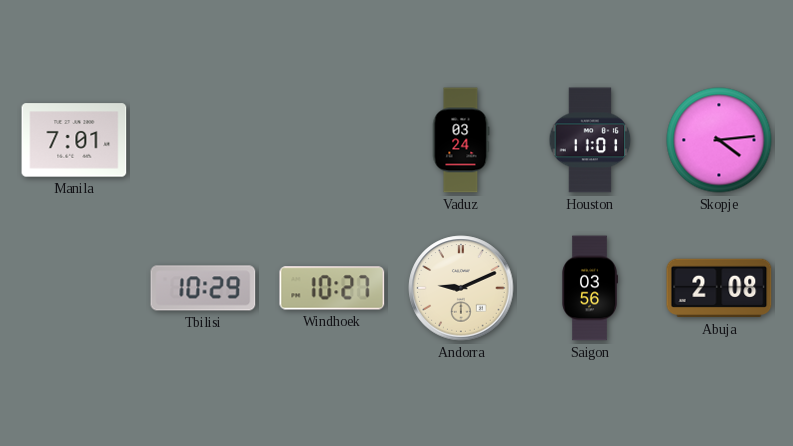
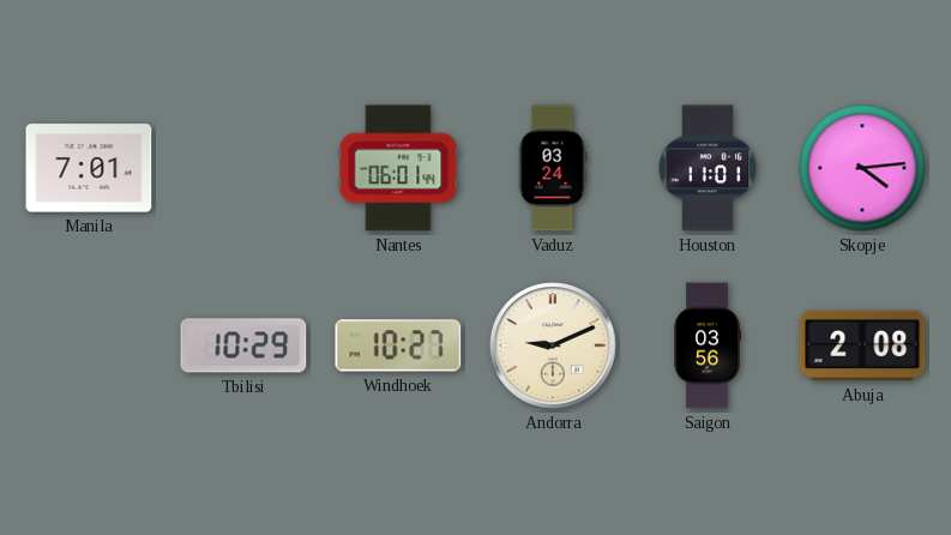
Nantes: none -> 06:01 (398, 168)
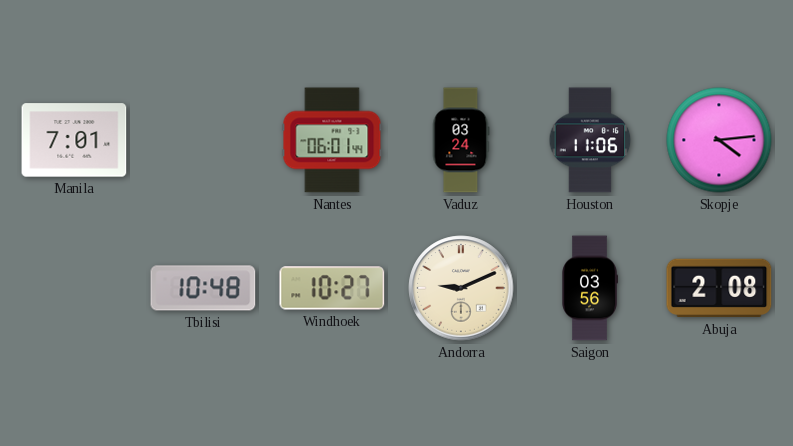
Houston: 11:01 -> 11:06 (590, 140)
Tbilisi: 10:29 -> 10:48 (203, 288)
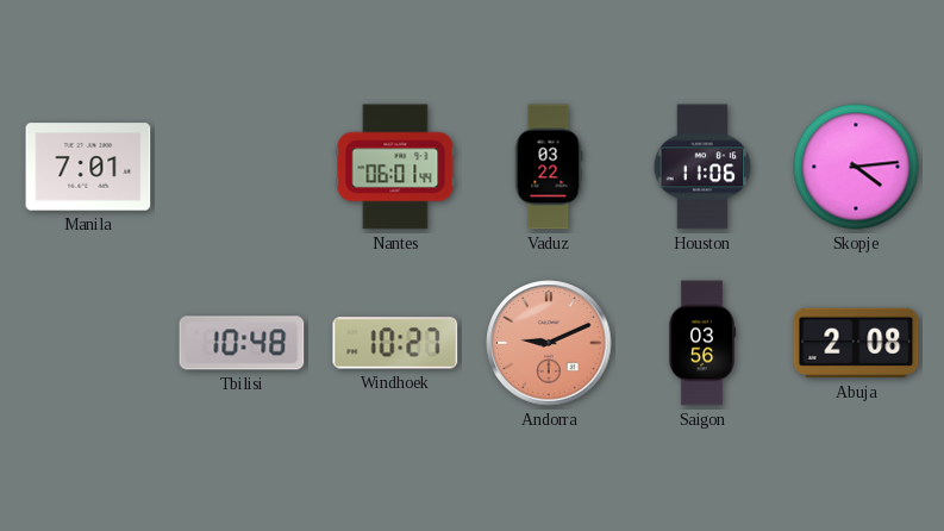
Vaduz: 03:24 -> 03:22 (549, 167)
Andorra dial: cream -> salmon (549, 343)
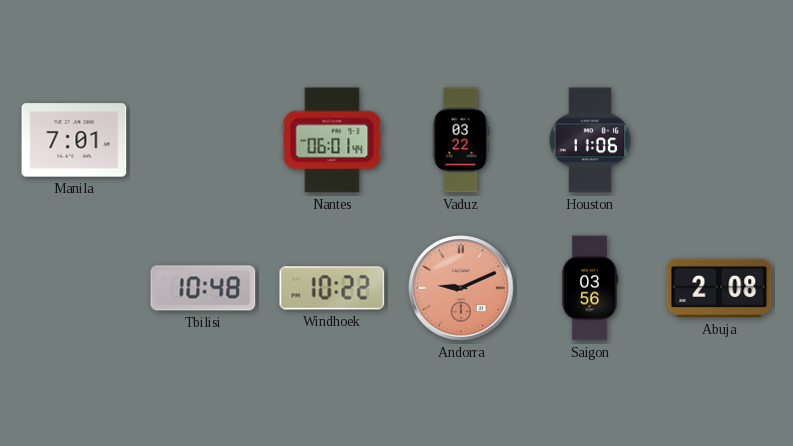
Skopje: 4:14 -> none (856, 167)
Windhoek: 10:27 -> 10:22 (332, 288)
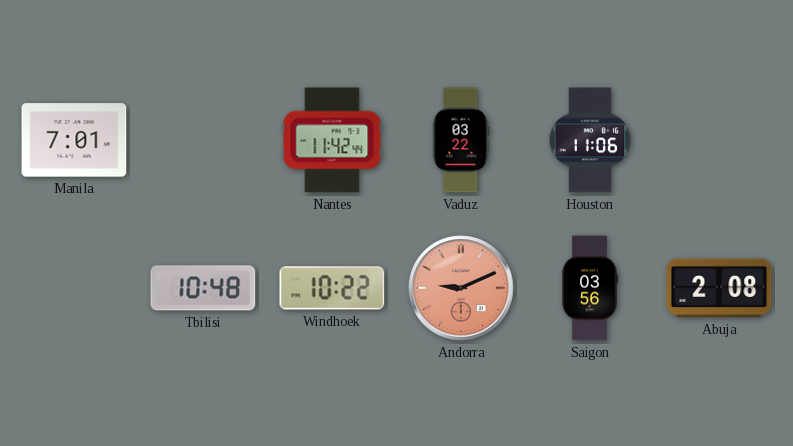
Nantes: 06:01 -> 11:42 (332, 140)
